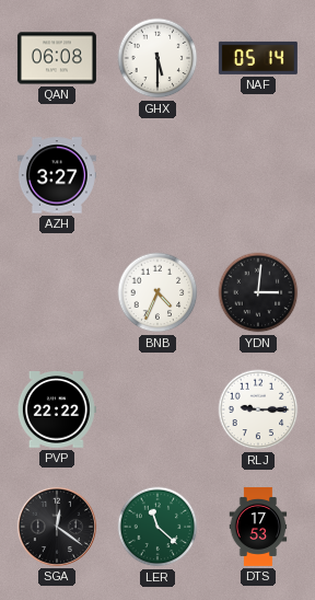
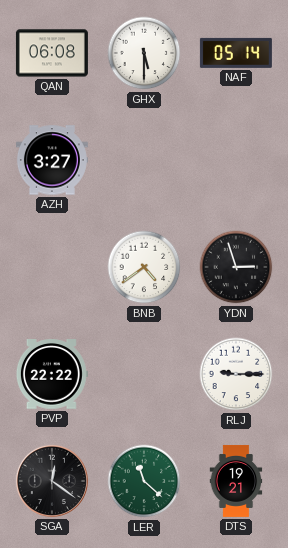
BNB: 4:34 -> 4:39 (144, 267)
YDN: 3:01 -> 2:57 (236, 267)
DTS: 17:53 -> 19:21 (236, 481)
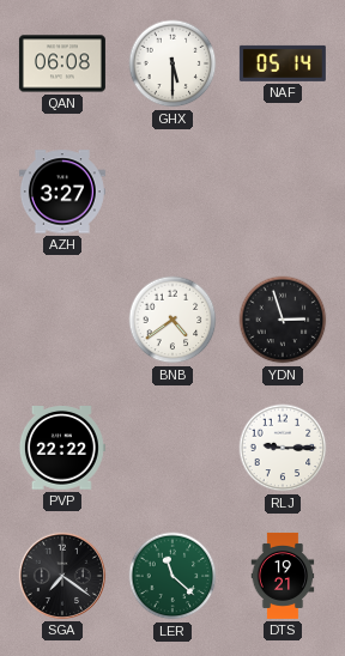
SGA: 12:21 -> 7:21 (62, 576)
